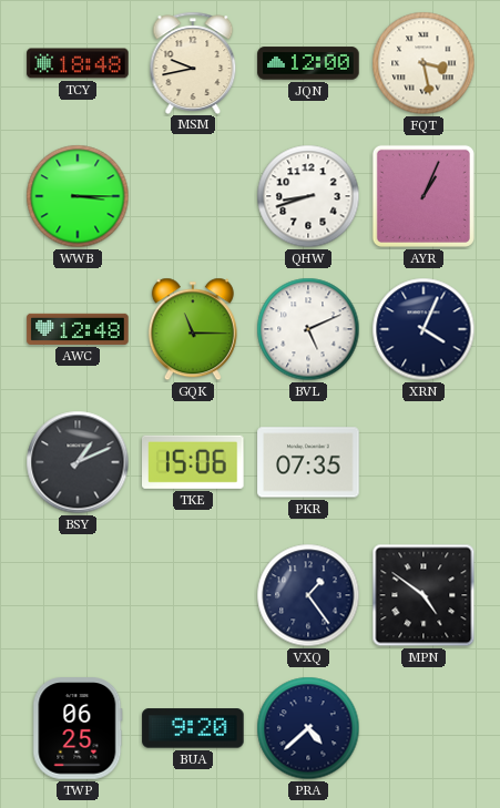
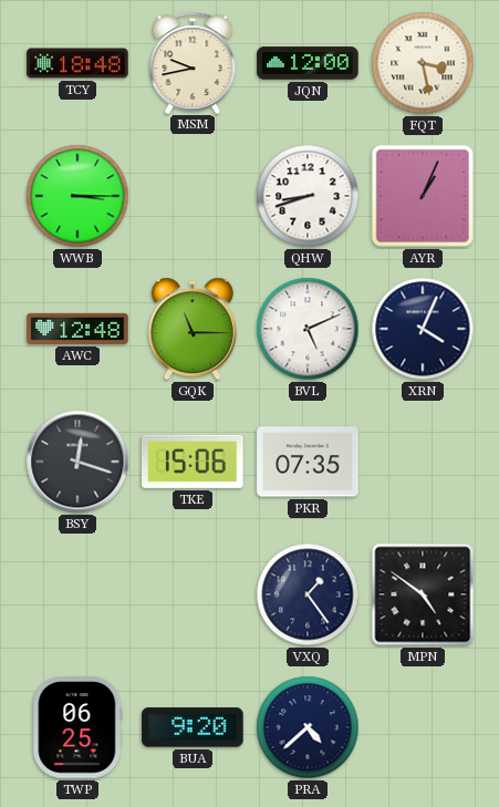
BSY: 1:11 -> 12:18 (77, 462)
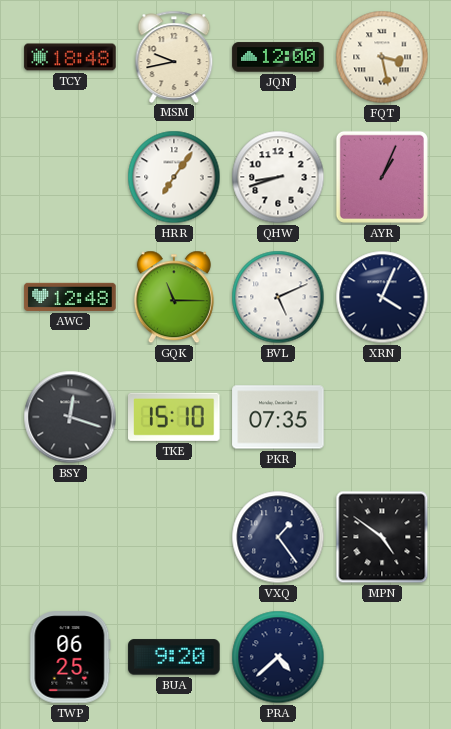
WWB: 3:15 -> none (77, 196)
HRR: none -> 7:06 (174, 177)
TKE: 15:06 -> 15:10 (175, 417)
